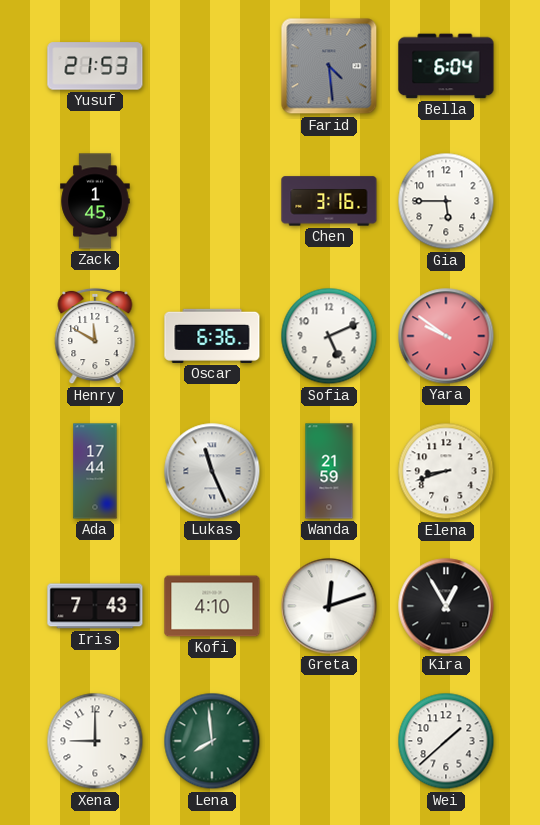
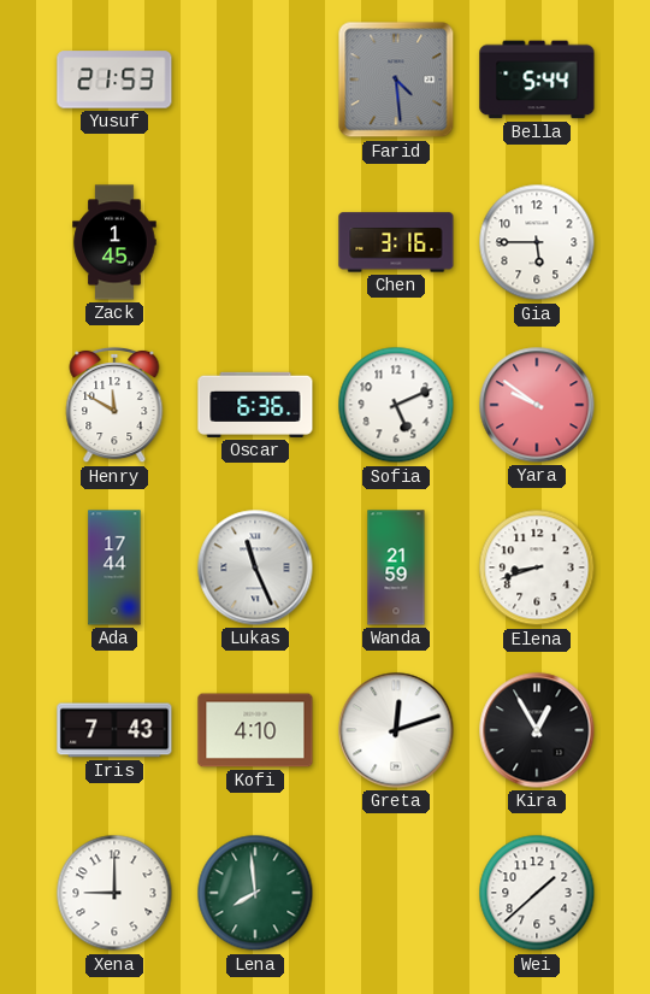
Bella: 6:04 -> 5:44 (537, 80)
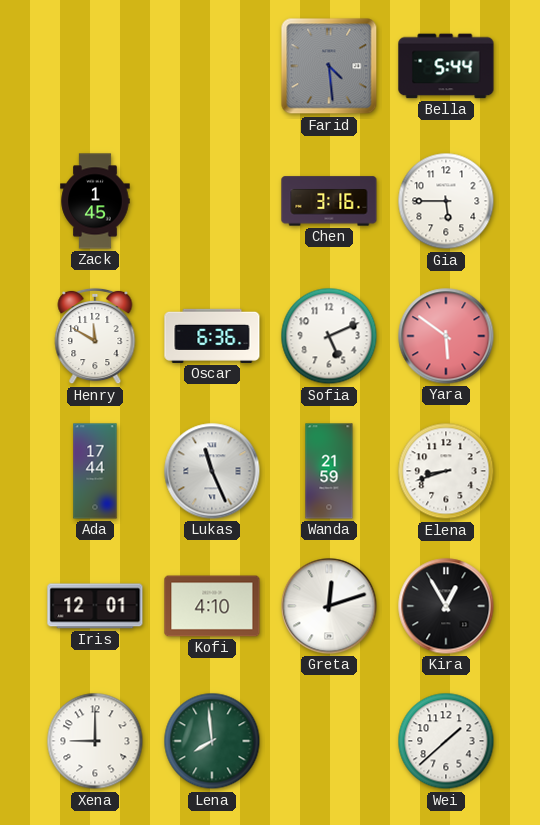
Yusuf: 21:53 -> none (114, 80)
Yara: 9:51 -> 5:51 (446, 336)
Iris: 7:43 -> 12:01 (95, 606)
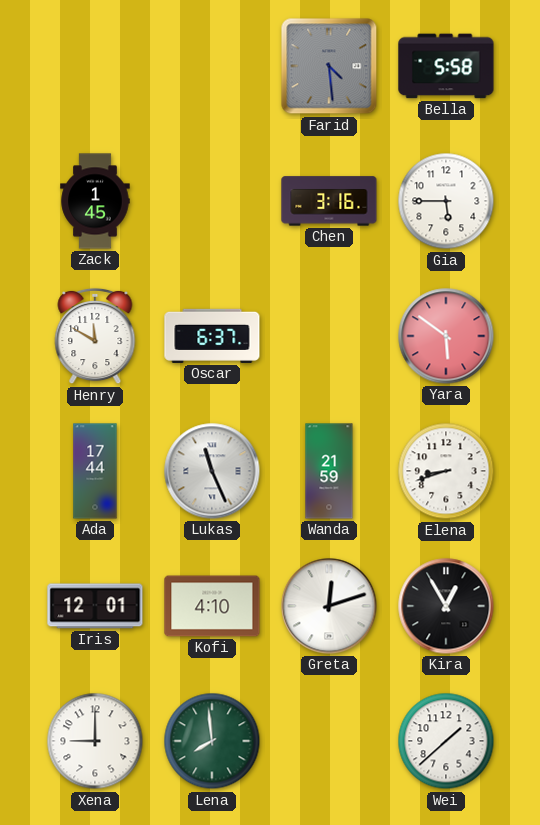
Bella: 5:44 -> 5:58 (446, 66)
Oscar: 6:36 -> 6:37 (212, 336)
Sofia: 5:11 -> none (329, 336)
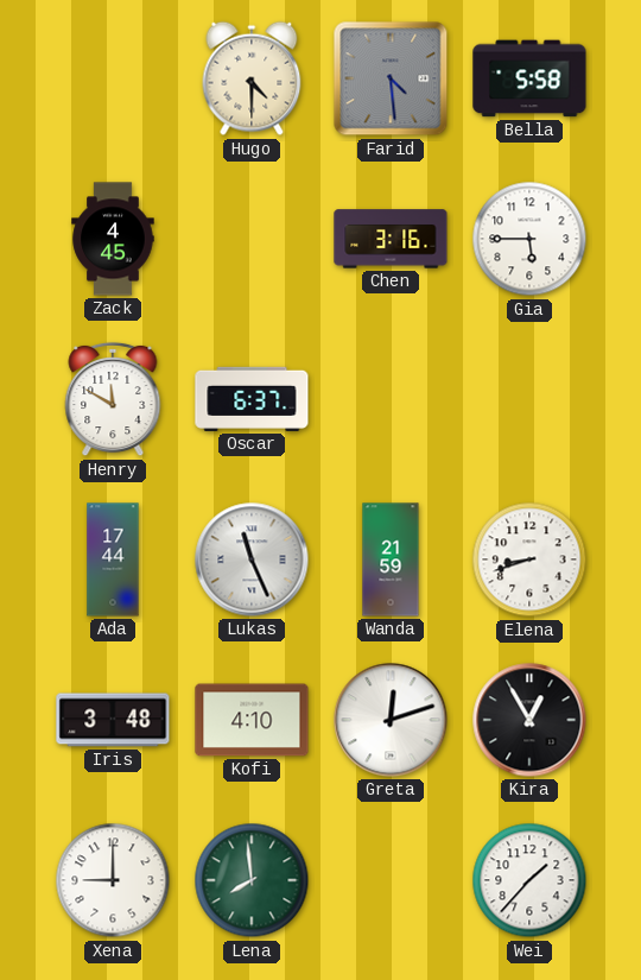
Hugo: none -> 4:30 (252, 78)
Zack: 1:45 -> 4:45 (113, 239)
Yara: 5:51 -> none (446, 336)
Iris: 12:01 -> 3:48 (113, 720)
Wei: 1:38 -> 1:37 (529, 880)
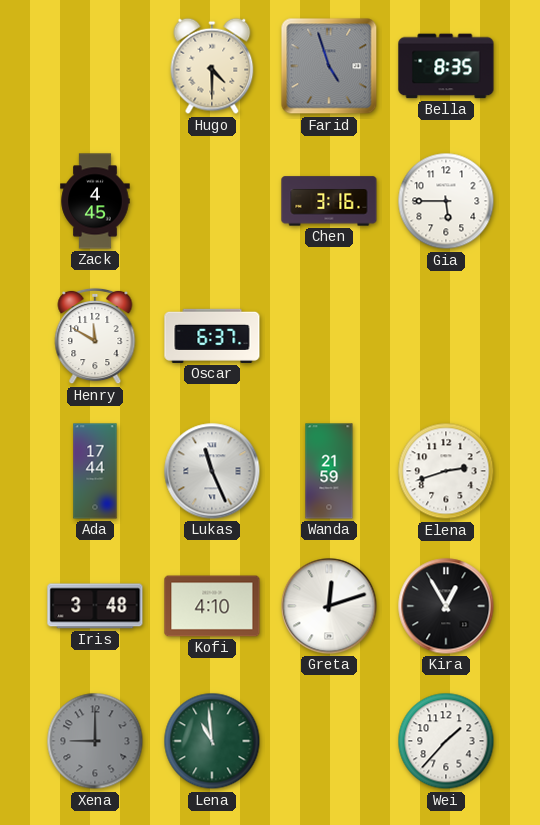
Farid: 4:29 -> 4:57 (329, 66)
Bella: 5:58 -> 8:35 (446, 66)
Elena: 8:42 -> 2:42 (446, 471)
Xena dial: white -> grey (95, 741)
Lena: 7:59 -> 10:59 (212, 741)
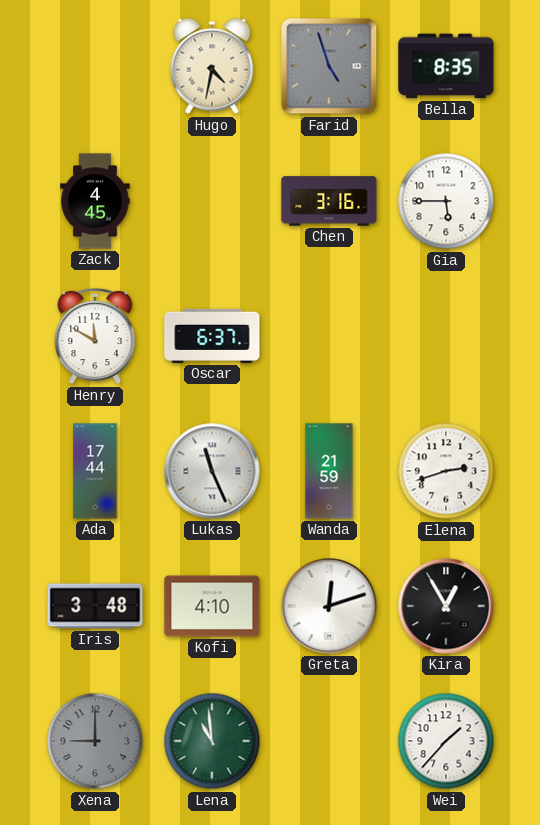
Hugo: 4:30 -> 4:32 (212, 66)
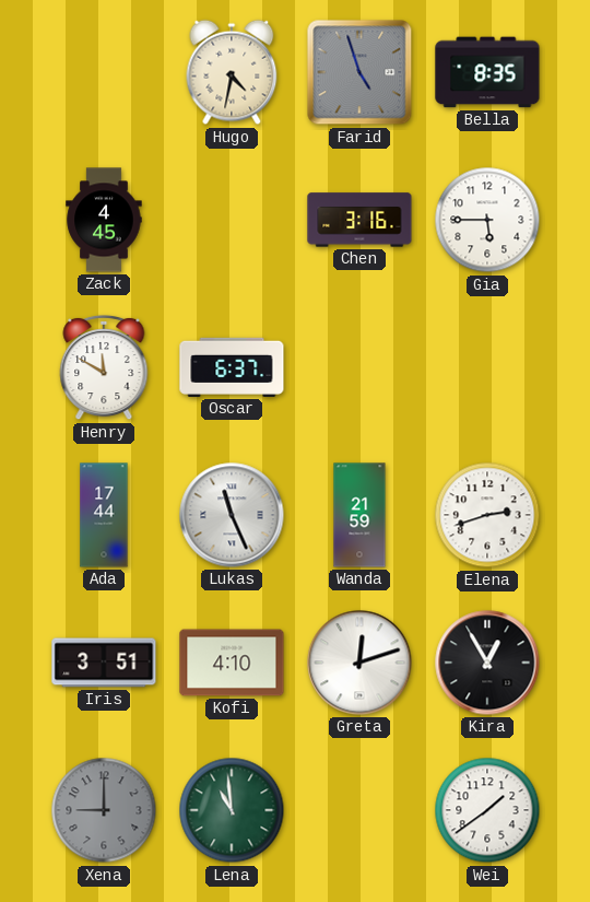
Iris: 3:48 -> 3:51 (104, 663)
Wei: 1:37 -> 1:39 (487, 810)
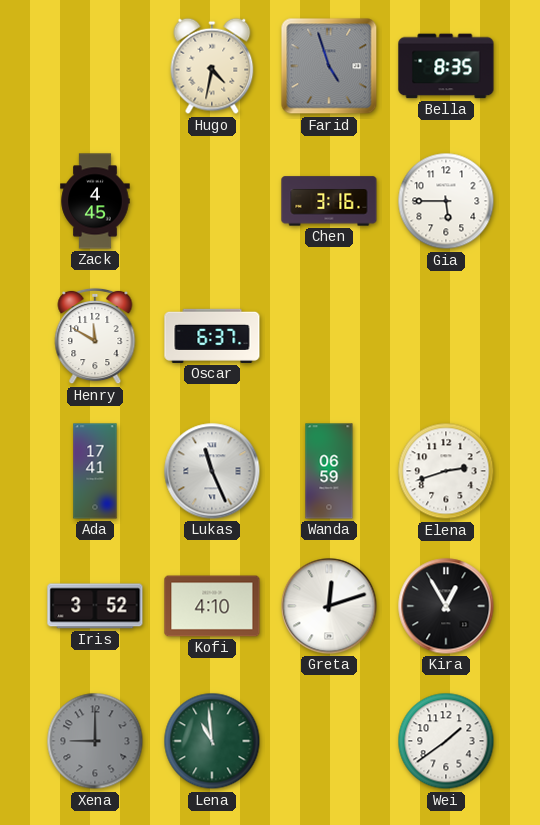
Ada: 17:44 -> 17:41 (95, 471)
Wanda: 21:59 -> 06:59 (329, 471)
Iris: 3:51 -> 3:52 (95, 606)
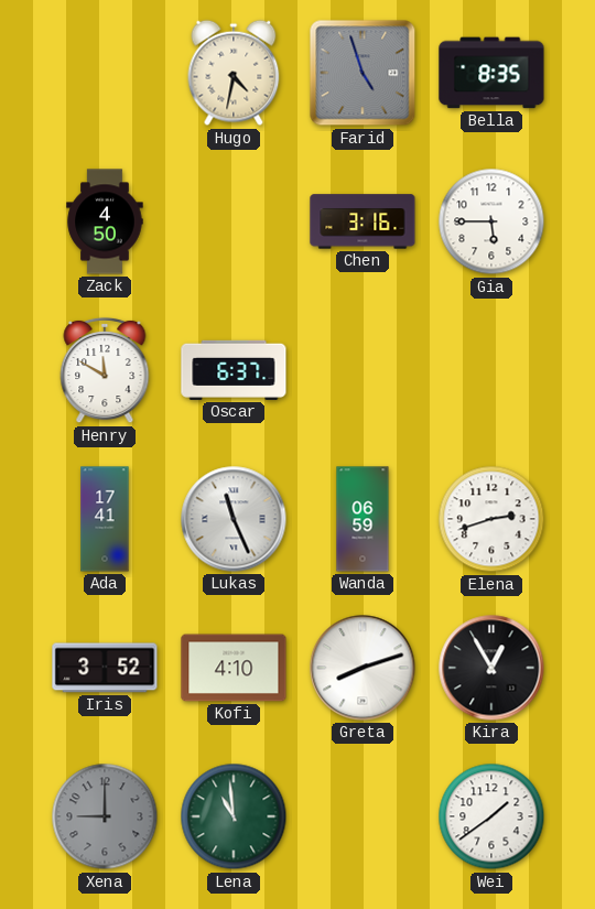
Zack: 4:45 -> 4:50 (105, 221)
Greta: 12:12 -> 8:12 (363, 668)
